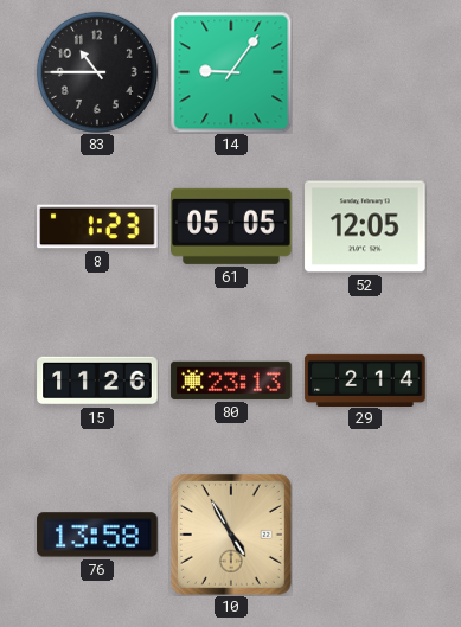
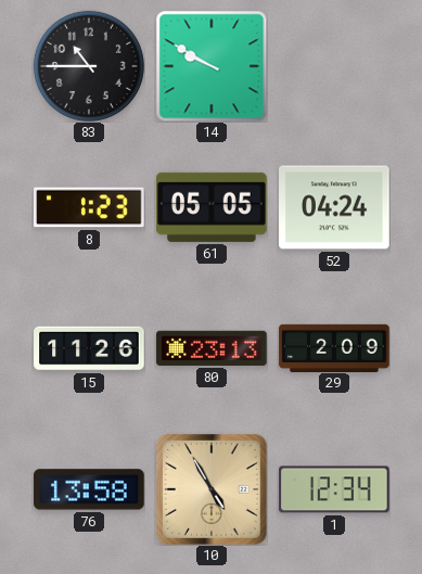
14: 9:06 -> 9:50 (212, 66)
52: 12:05 -> 04:24 (334, 207)
29: 2:14 -> 2:09 (334, 347)
1: none -> 12:34 (334, 489)
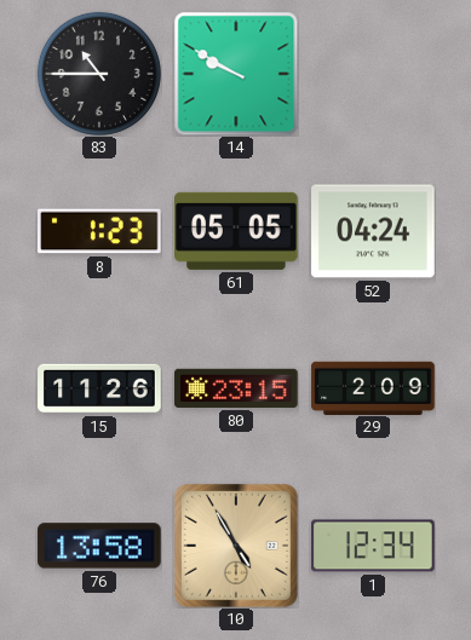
80: 23:13 -> 23:15 (236, 388)
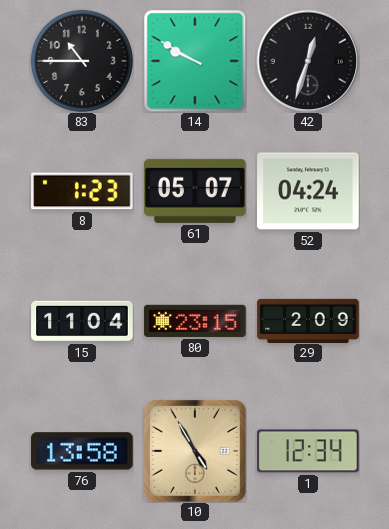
42: none -> 12:33 (308, 61)
61: 05:05 -> 05:07 (195, 191)
15: 11:26 -> 11:04 (82, 321)
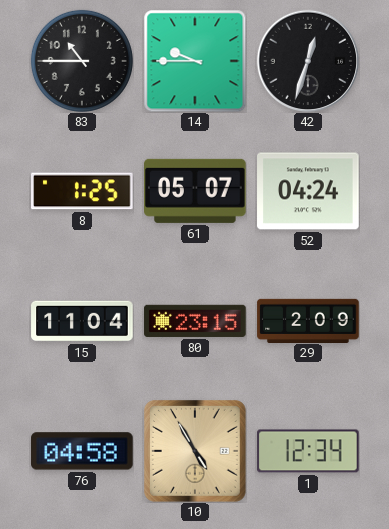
14: 9:50 -> 9:45 (195, 61)
8: 1:23 -> 1:25 (82, 191)
76: 13:58 -> 04:58 (82, 451)
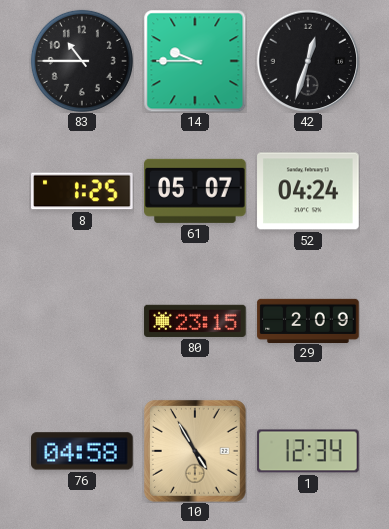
15: 11:04 -> none (82, 321)
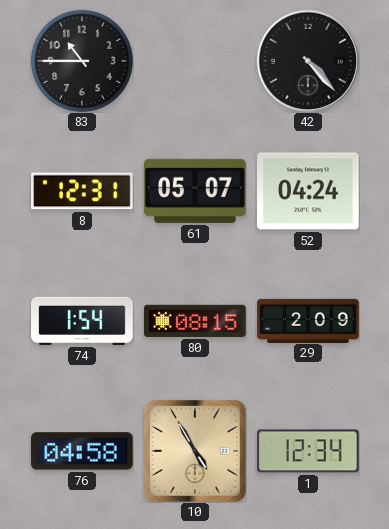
14: 9:45 -> none (195, 61)
42: 12:33 -> 4:23 (308, 61)
8: 1:25 -> 12:31 (82, 191)
74: none -> 1:54 (82, 321)
80: 23:15 -> 08:15 (195, 321)
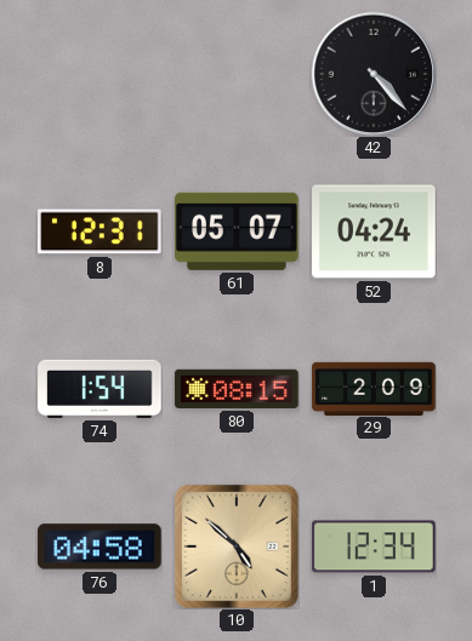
83: 10:45 -> none (82, 61)
10: 4:55 -> 4:52 (237, 546)
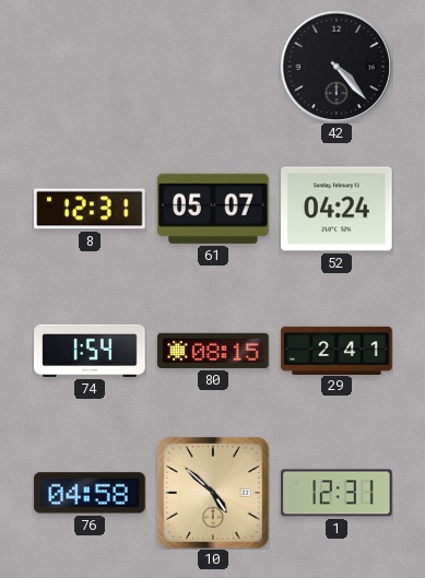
29: 2:09 -> 2:41 (337, 350)
1: 12:34 -> 12:31 (337, 493)
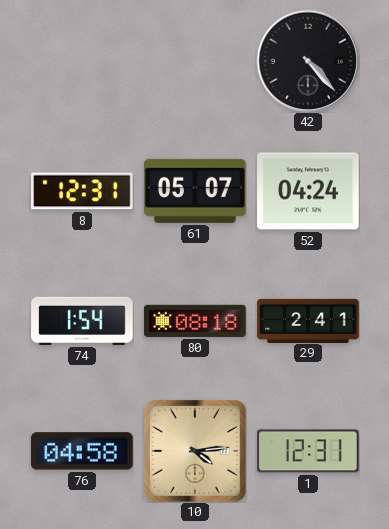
80: 08:15 -> 08:18 (195, 321)
10: 4:52 -> 4:14 (195, 451)
